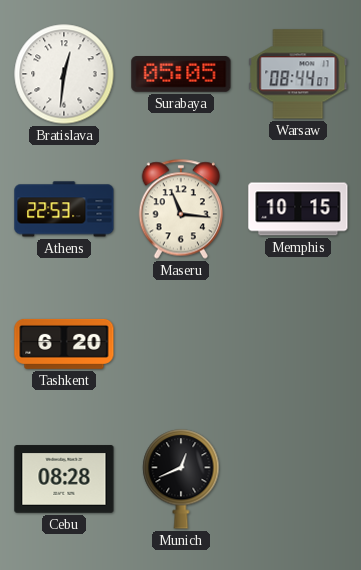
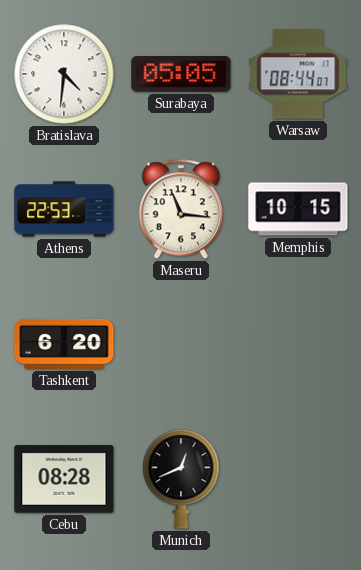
Bratislava: 12:31 -> 4:31 (64, 74)
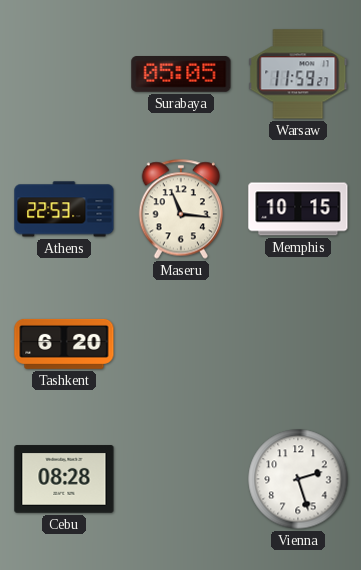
Bratislava: 4:31 -> none (64, 74)
Warsaw: 08:44 -> 11:59 (298, 74)
Munich: 12:41 -> none (181, 479)
Vienna: none -> 2:27 (298, 479)
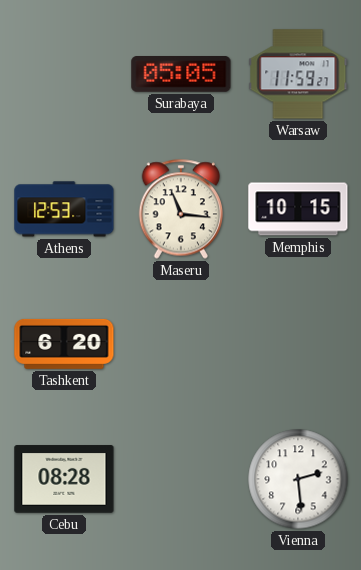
Athens: 22:53 -> 12:53 (64, 209)
Vienna: 2:27 -> 2:29 (298, 479)
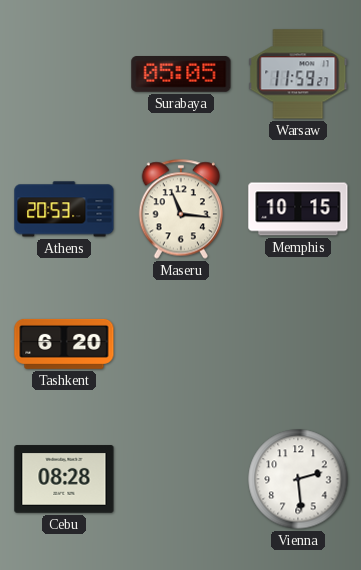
Athens: 12:53 -> 20:53 (64, 209)
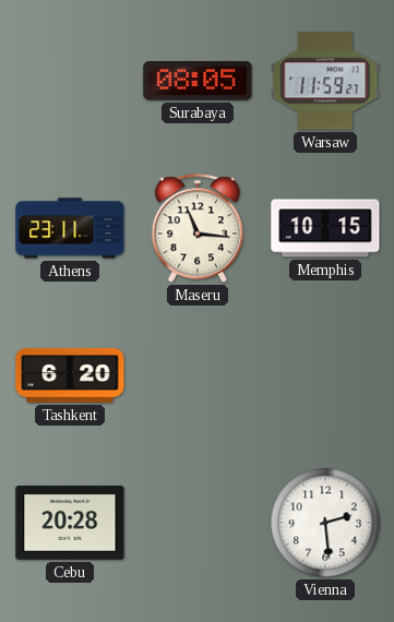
Surabaya: 05:05 -> 08:05 (198, 82)
Athens: 20:53 -> 23:11 (70, 228)
Cebu: 08:28 -> 20:28 (70, 523)
